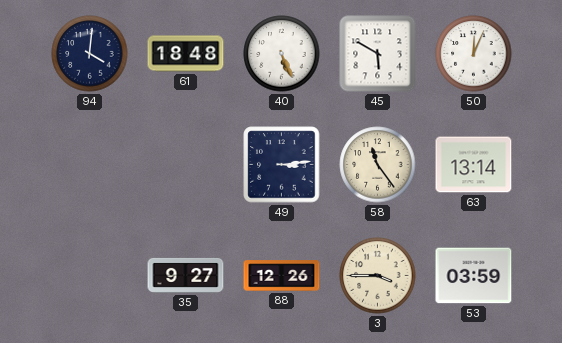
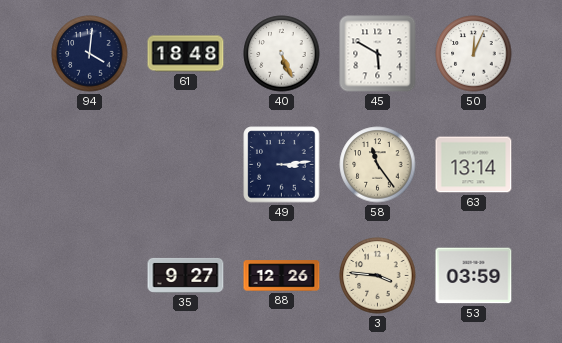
3: 3:45 -> 3:46 (378, 276)
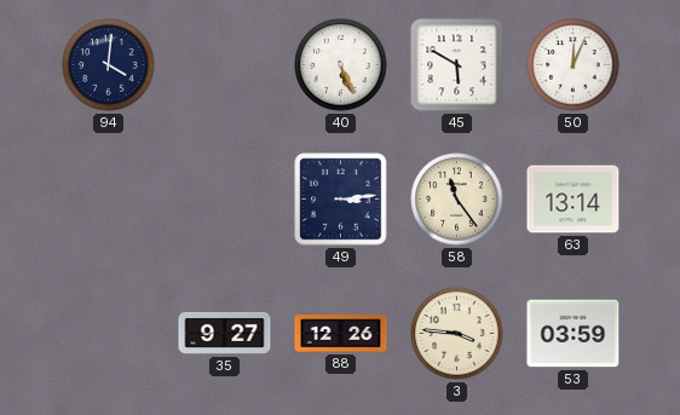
61: 18:48 -> none (186, 54)
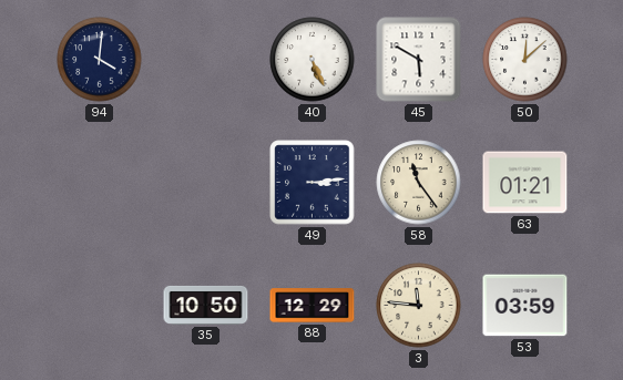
50: 12:04 -> 12:08 (525, 60)
63: 13:14 -> 01:21 (525, 183)
35: 9:27 -> 10:50 (206, 305)
88: 12:26 -> 12:29 (313, 306)
3: 3:46 -> 11:46 (419, 306)
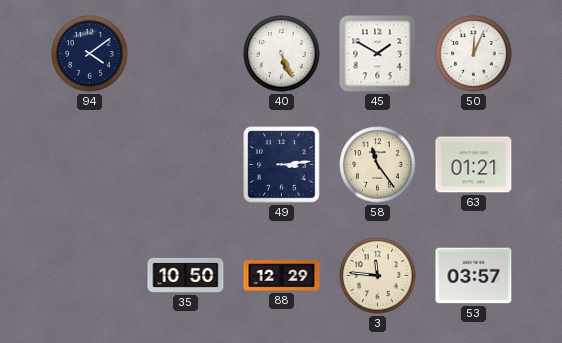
94: 4:01 -> 4:09 (90, 54)
45: 5:50 -> 1:50 (378, 54)
50: 12:08 -> 12:04 (474, 54)
53: 03:59 -> 03:57 (474, 276)
